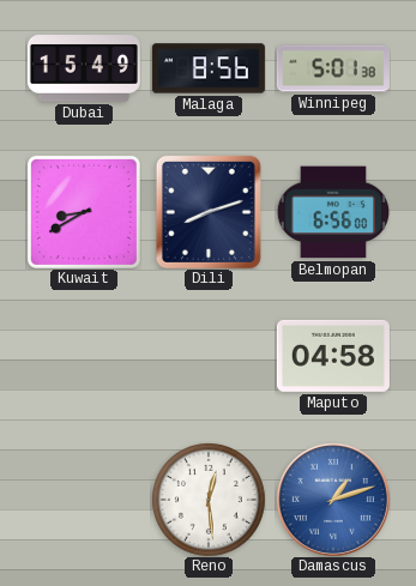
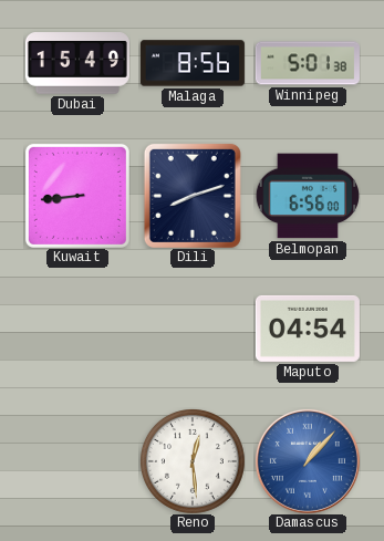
Kuwait: 8:40 -> 8:44 (77, 196)
Maputo: 04:58 -> 04:54 (308, 329)
Damascus: 1:12 -> 1:07 (308, 461)
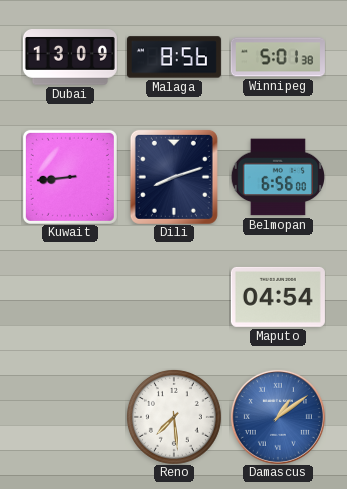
Dubai: 15:49 -> 13:09 (70, 58)
Reno: 12:29 -> 7:29 (174, 417)
Damascus: 1:07 -> 1:09 (278, 417)
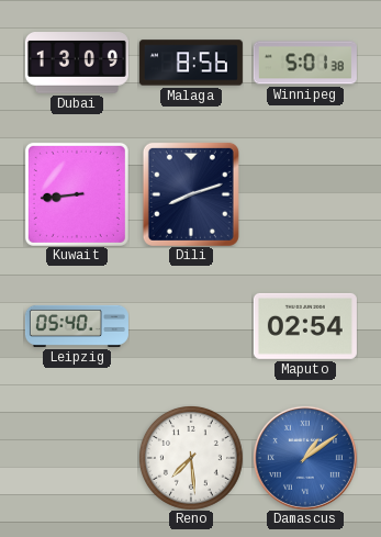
Belmopan: 6:56 -> none (277, 177)
Leipzig: none -> 05:40 (77, 326)
Maputo: 04:54 -> 02:54 (305, 326)
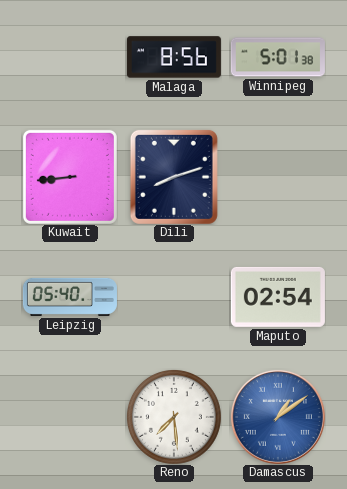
Dubai: 13:09 -> none (77, 64)
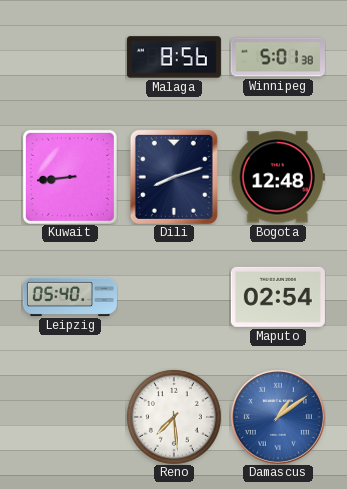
Bogota: none -> 12:48 (278, 177)
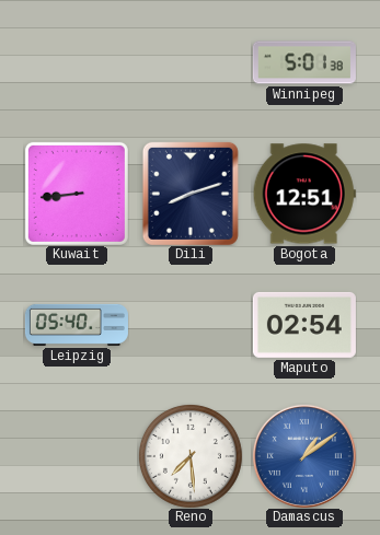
Malaga: 8:56 -> none (174, 57)
Bogota: 12:48 -> 12:51 (304, 194)
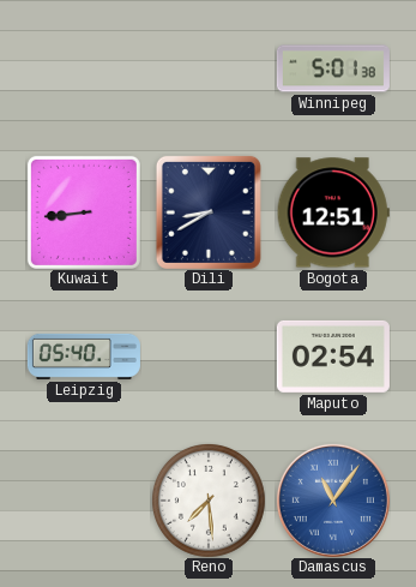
Dili: 8:12 -> 8:40 (209, 212)
Damascus: 1:09 -> 11:06 (333, 501)
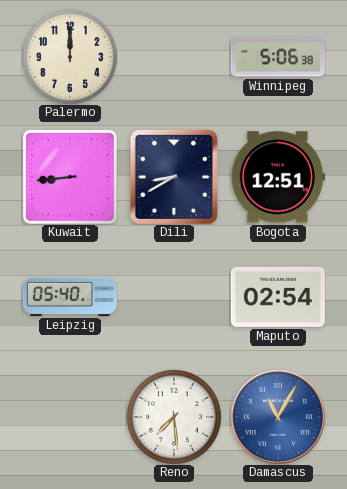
Palermo: none -> 12:00 (70, 57)
Winnipeg: 5:01 -> 5:06 (278, 57)
Damascus: 11:06 -> 11:05 (278, 417)
